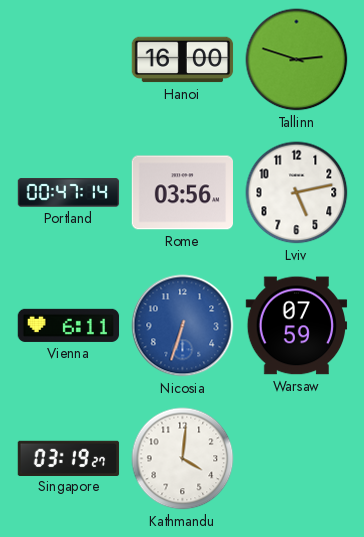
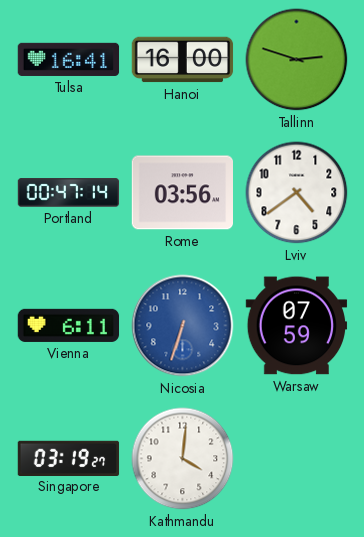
Tulsa: none -> 16:41 (69, 59)
Lviv: 5:13 -> 4:39 (297, 193)
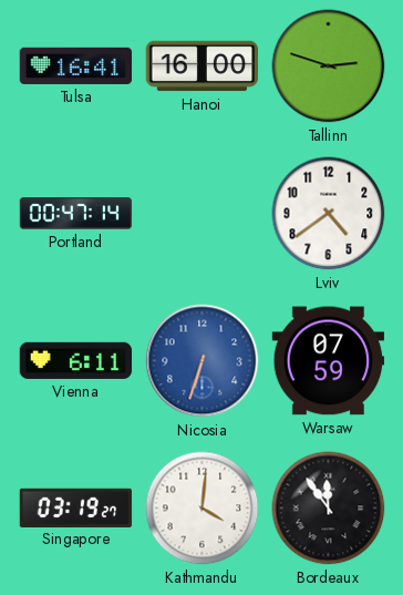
Rome: 03:56 -> none (183, 193)
Bordeaux: none -> 11:54 (329, 509)
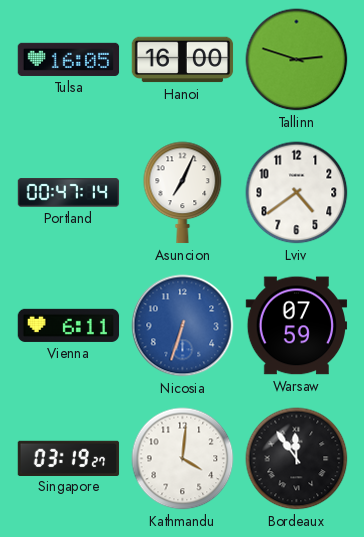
Tulsa: 16:41 -> 16:05 (69, 59)
Asuncion: none -> 7:04 (183, 193)
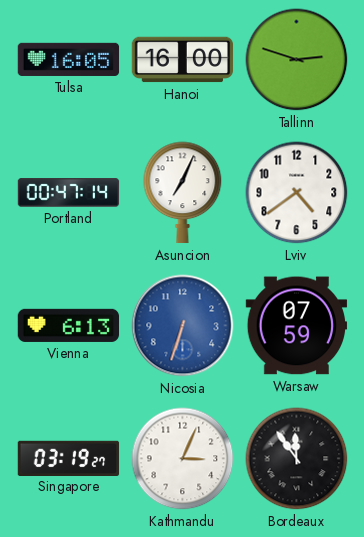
Vienna: 6:11 -> 6:13 (69, 325)
Kathmandu: 4:01 -> 3:04 (183, 459)
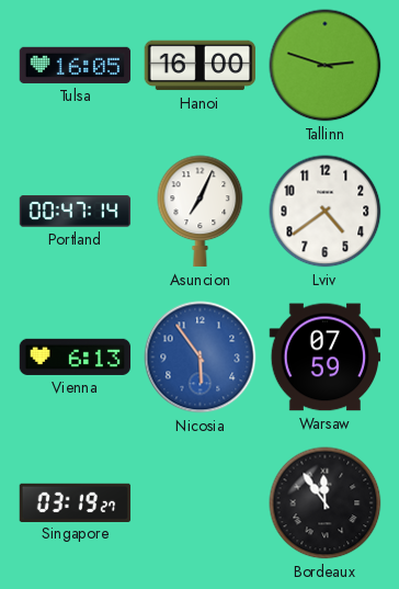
Nicosia: 6:33 -> 5:54 (201, 358)
Kathmandu: 3:04 -> none (183, 459)
